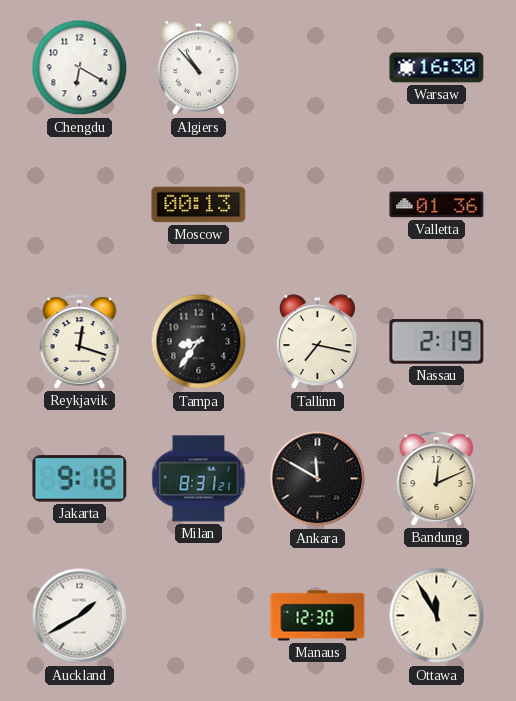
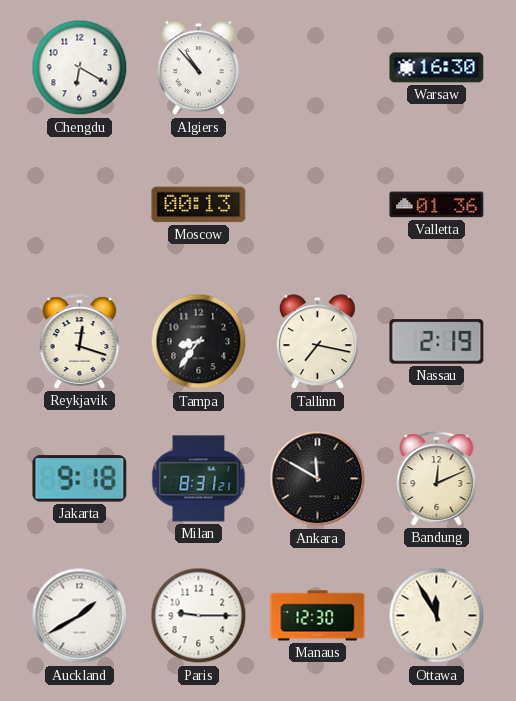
Paris: none -> 9:15 (199, 616)
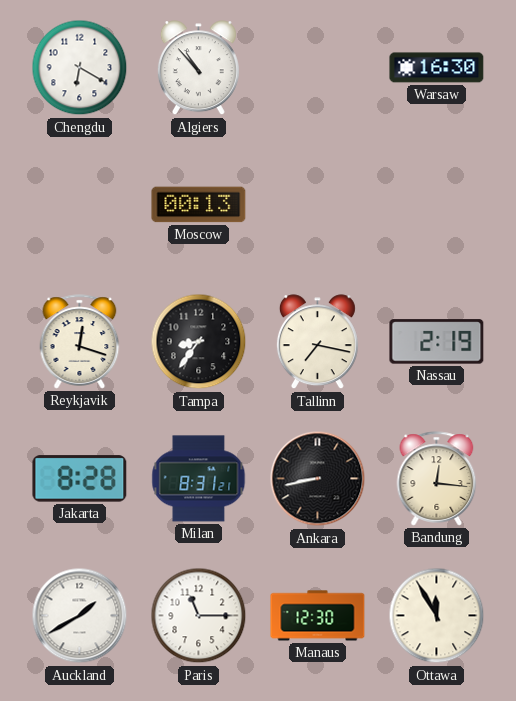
Valletta: 01:36 -> none (437, 205)
Jakarta: 9:18 -> 8:28 (80, 479)
Ankara: 11:50 -> 8:43 (318, 479)
Bandung: 12:11 -> 12:16 (437, 479)
Paris: 9:15 -> 11:15 (199, 616)
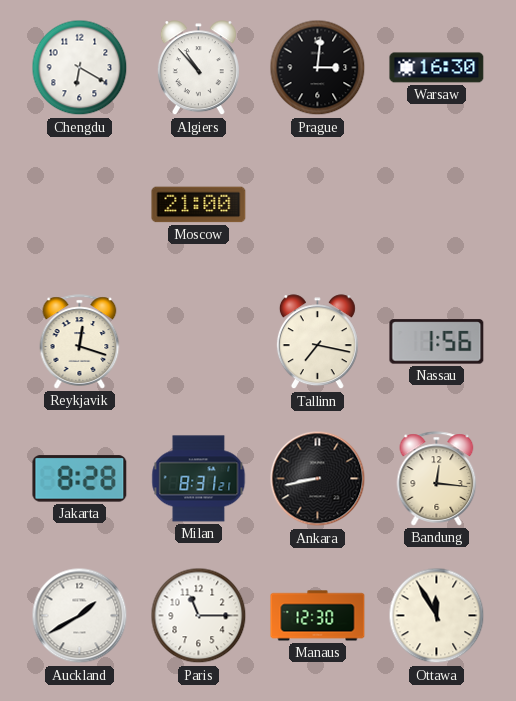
Prague: none -> 3:01 (318, 68)
Moscow: 00:13 -> 21:00 (199, 205)
Tampa: 8:36 -> none (199, 342)
Nassau: 2:19 -> 1:56 (437, 342)
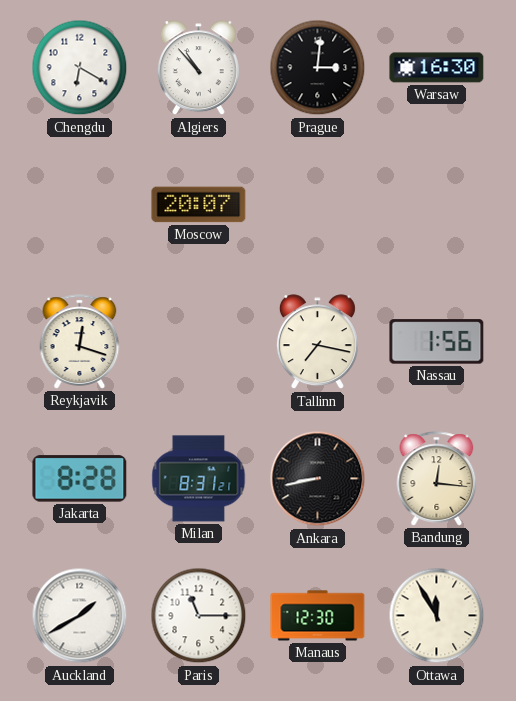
Moscow: 21:00 -> 20:07 (199, 205)
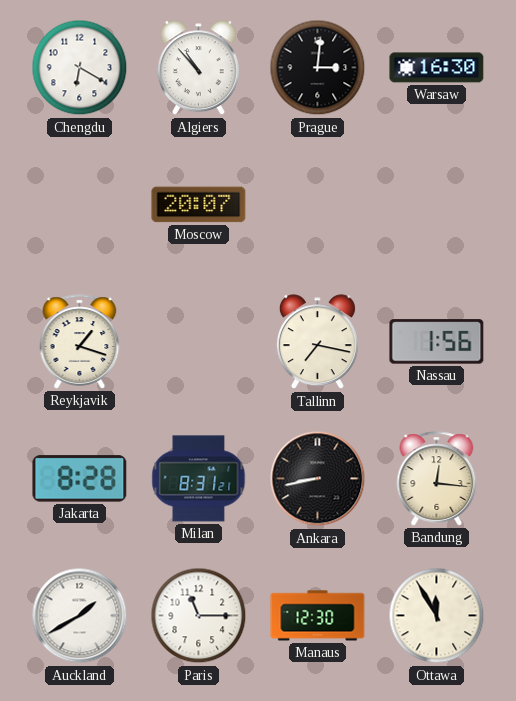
Reykjavik: 12:18 -> 1:18 (80, 342)
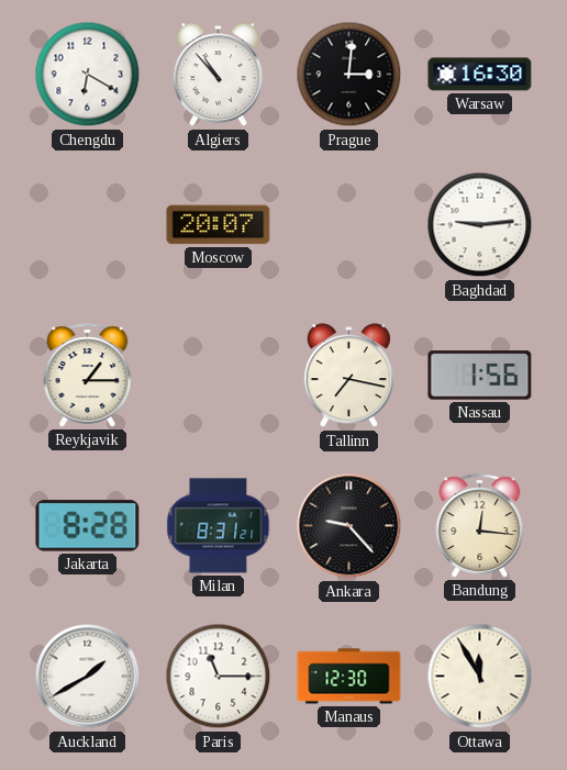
Baghdad: none -> 9:14 (480, 225)
Reykjavik: 1:18 -> 1:15 (88, 376)
Ankara: 8:43 -> 9:23 (349, 526)
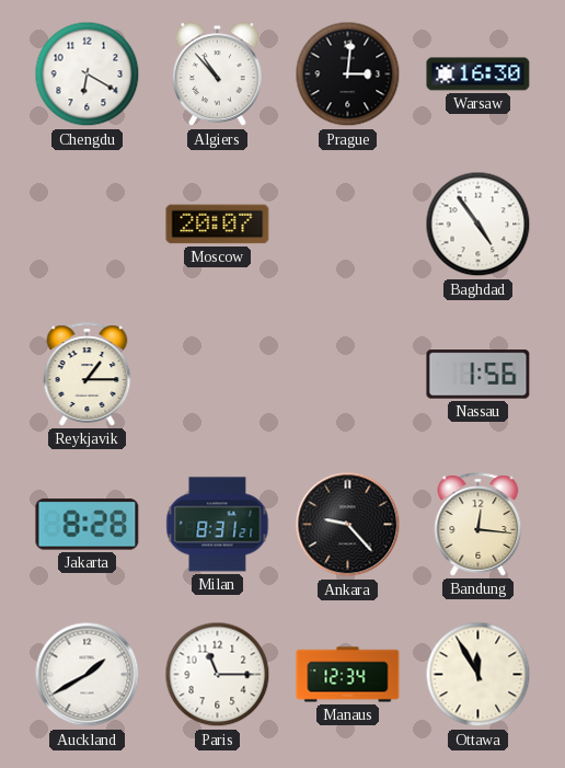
Baghdad: 9:14 -> 4:54 (478, 225)
Tallinn: 7:17 -> none (348, 376)
Manaus: 12:30 -> 12:34 (348, 675)
